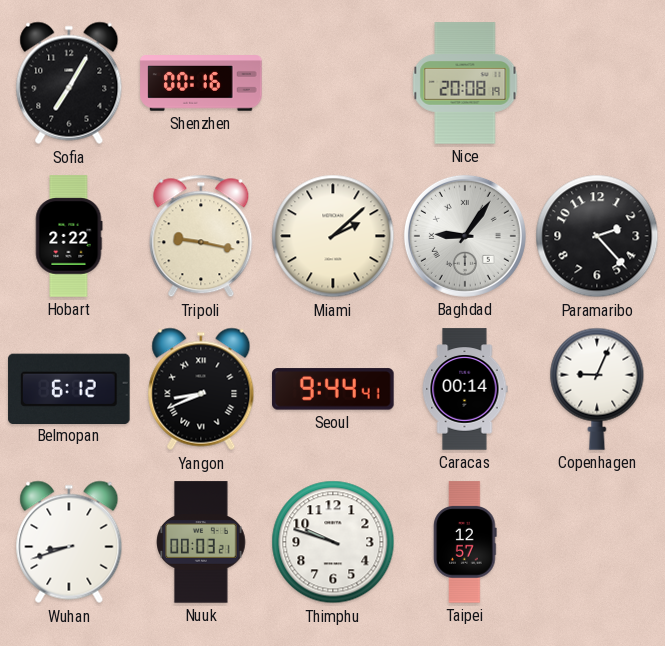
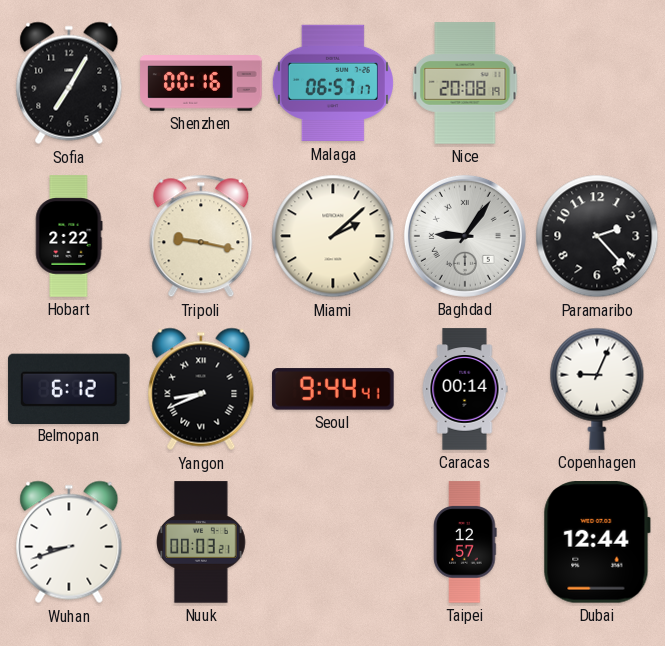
Malaga: none -> 06:57 (333, 83)
Thimphu: 9:48 -> none (333, 542)
Dubai: none -> 12:44 (597, 543)
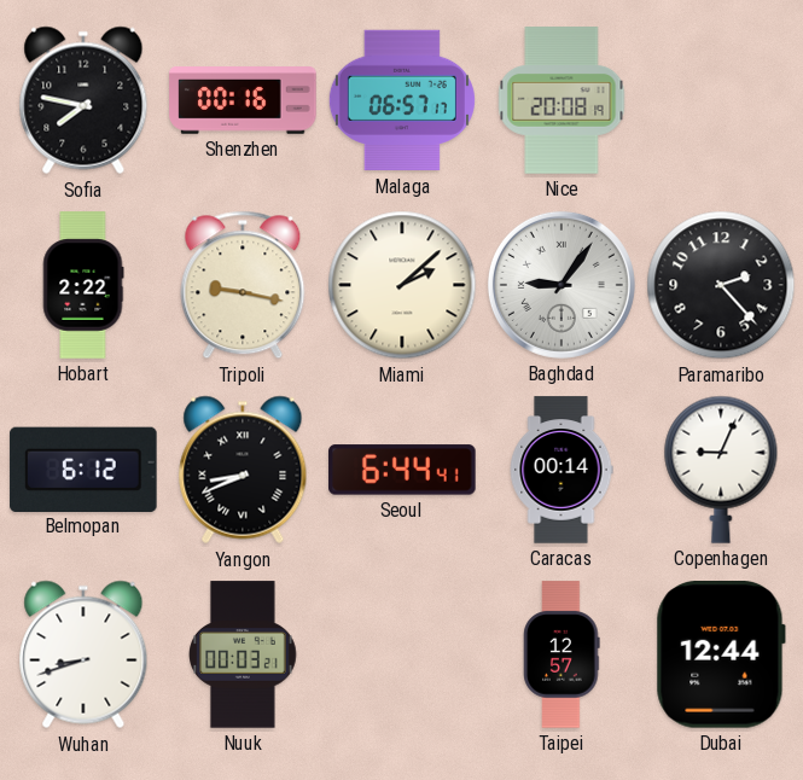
Sofia: 7:05 -> 7:47 (83, 100)
Seoul: 9:44 -> 6:44 (402, 470)
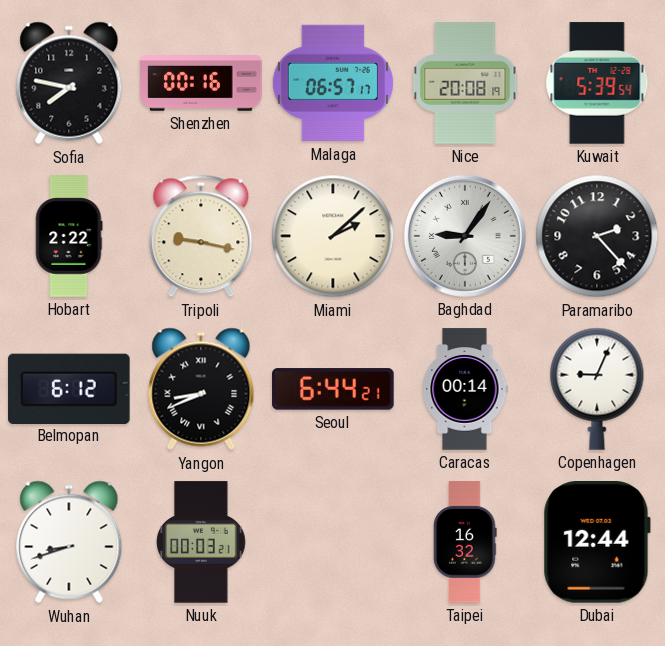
Kuwait: none -> 5:39 (597, 83)
Seoul: 6:44:41 -> 6:44:21 (333, 389)
Taipei: 12:57 -> 16:32 (465, 542)
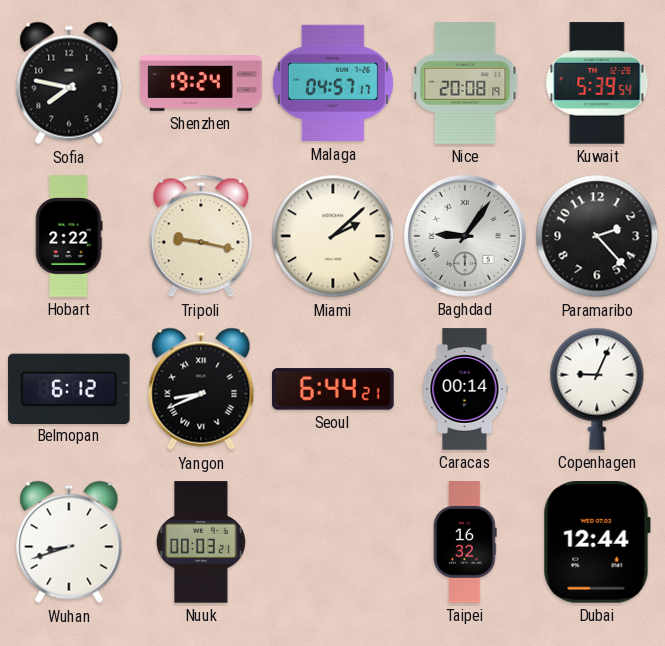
Shenzhen: 00:16 -> 19:24 (201, 83)
Malaga: 06:57 -> 04:57 (333, 83)
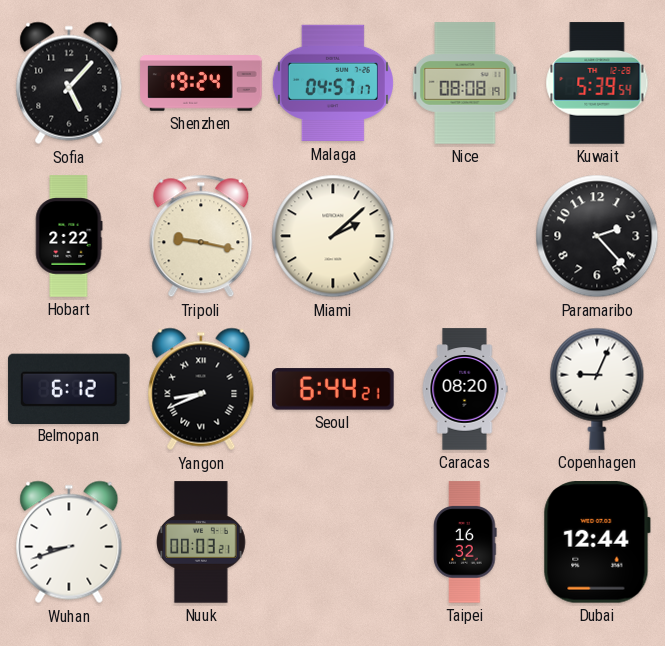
Sofia: 7:47 -> 5:07 (69, 83)
Nice: 20:08 -> 08:08 (465, 83)
Baghdad: 9:06 -> none (465, 236)
Caracas: 00:14 -> 08:20 (465, 389)
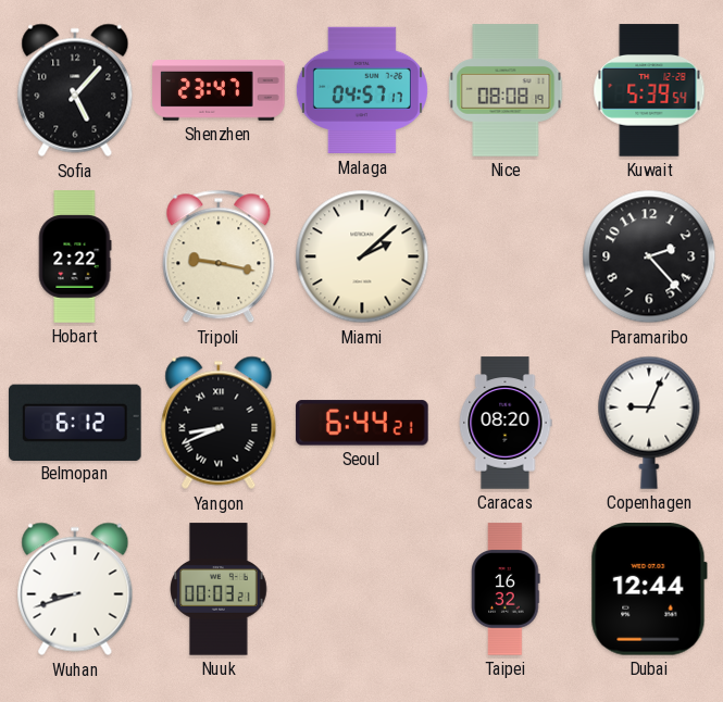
Shenzhen: 19:24 -> 23:47 (219, 90)
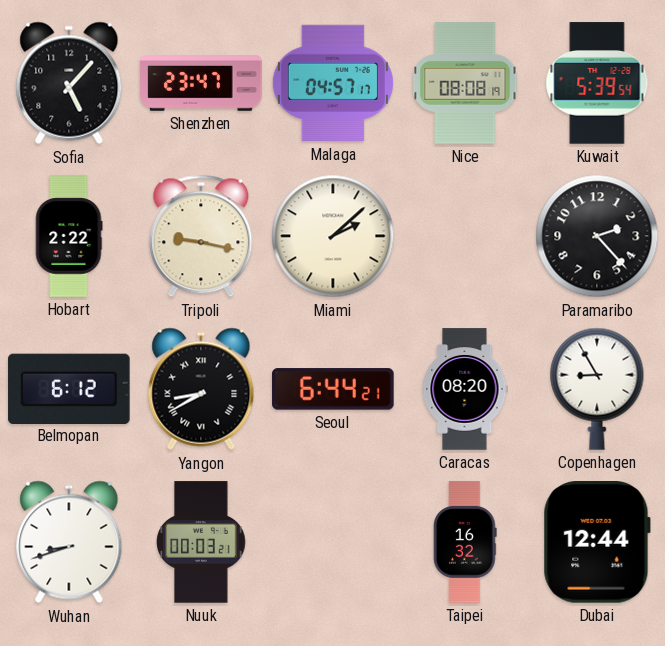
Yangon: 8:41 -> 8:40 (201, 389)
Copenhagen: 9:04 -> 8:55 (597, 389)
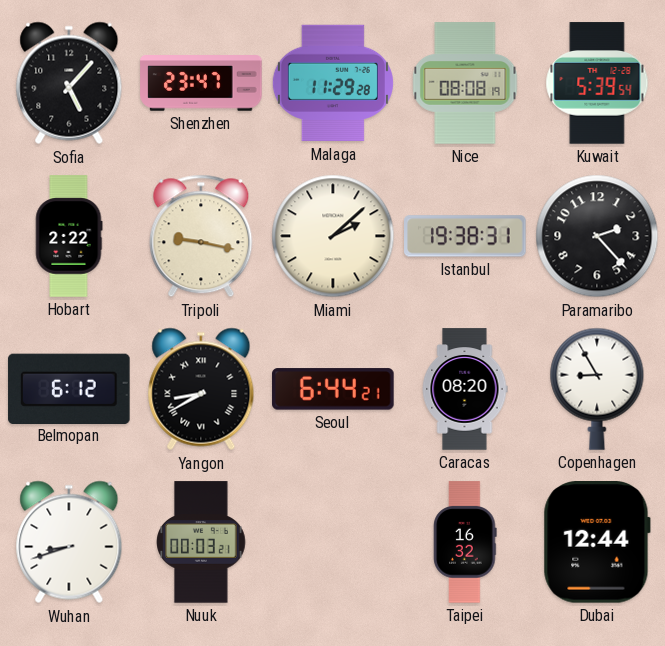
Malaga: 04:57 -> 11:29 (333, 83)
Istanbul: none -> 19:38 (465, 236)
